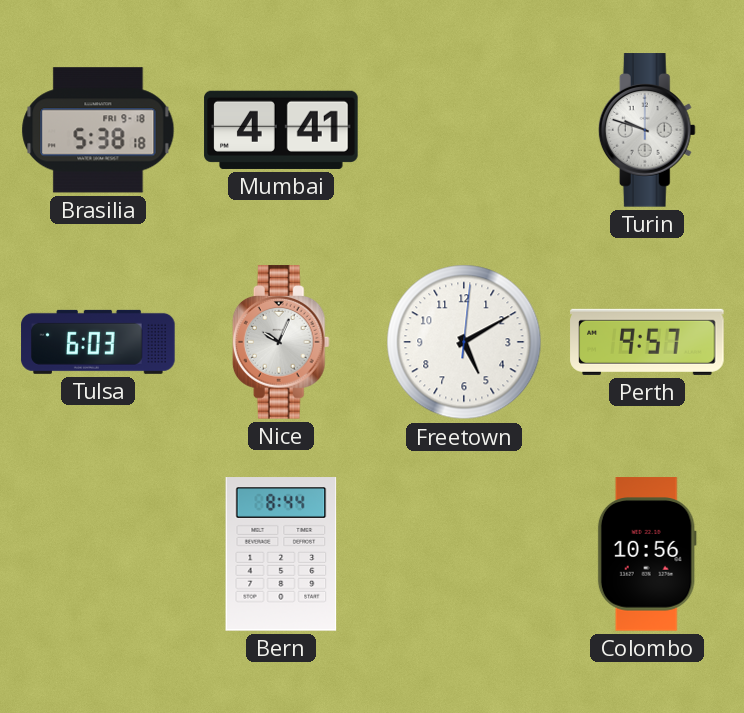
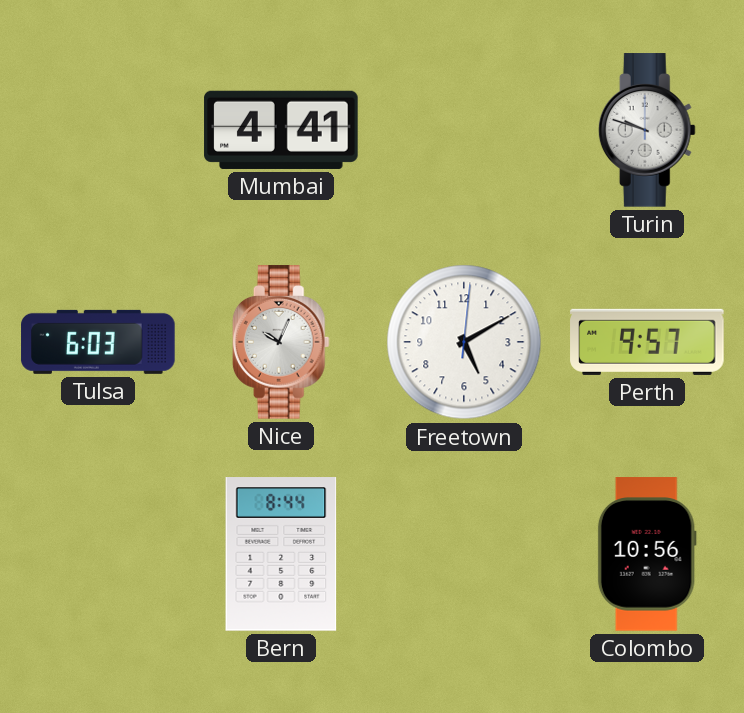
Brasilia: 5:38 -> none (98, 130)
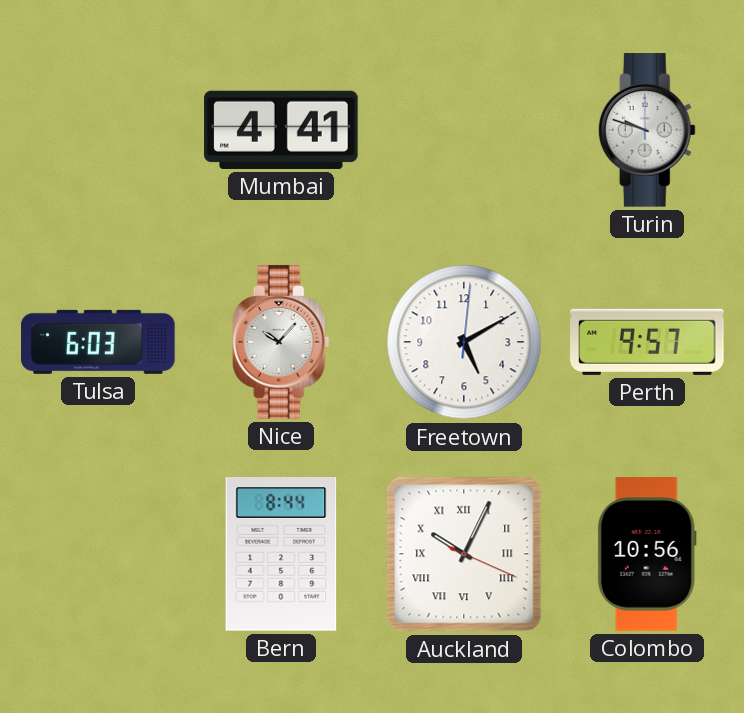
Nice: 10:04 -> 10:07 (281, 342)
Auckland: none -> 10:04 (464, 554)
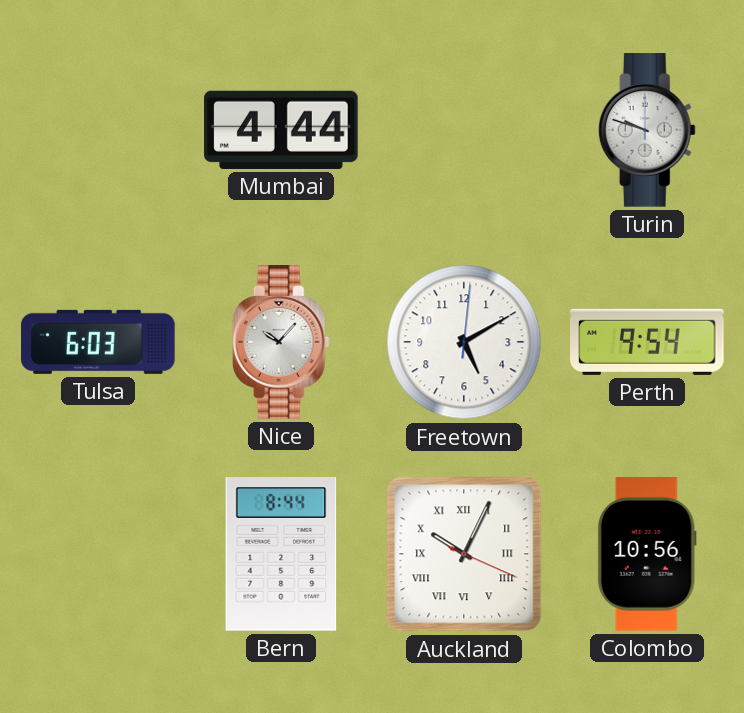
Mumbai: 4:41 -> 4:44 (281, 130)
Perth: 9:57 -> 9:54 (647, 342)
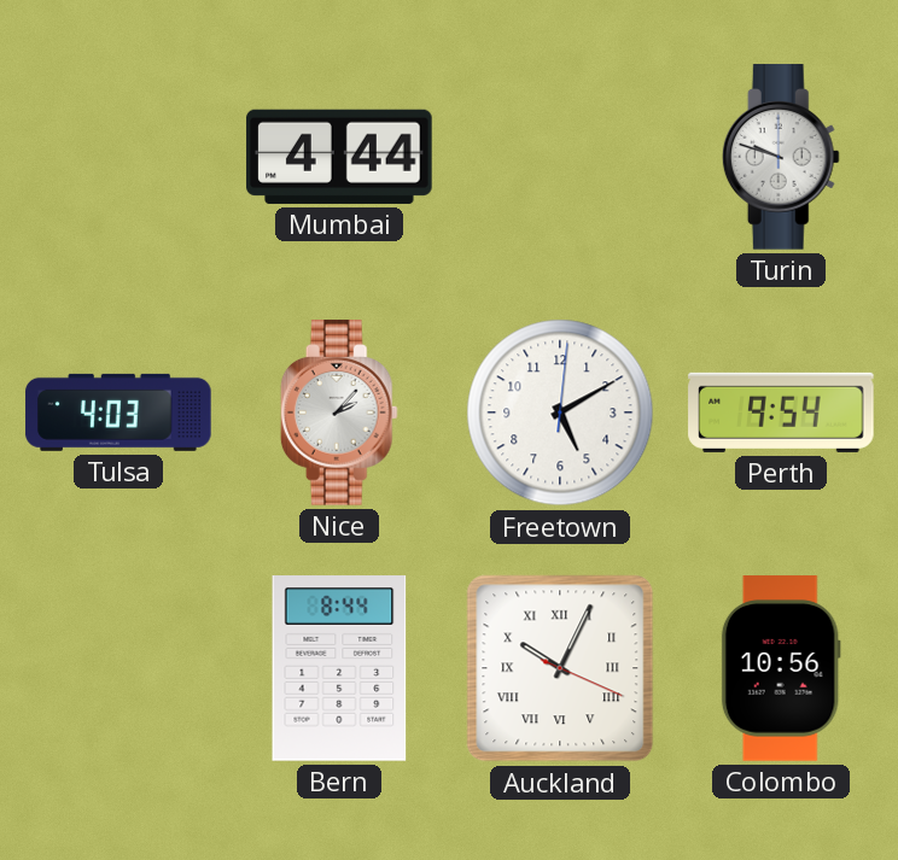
Tulsa: 6:03 -> 4:03 (118, 413)
Nice: 10:07 -> 2:07 (339, 413)
